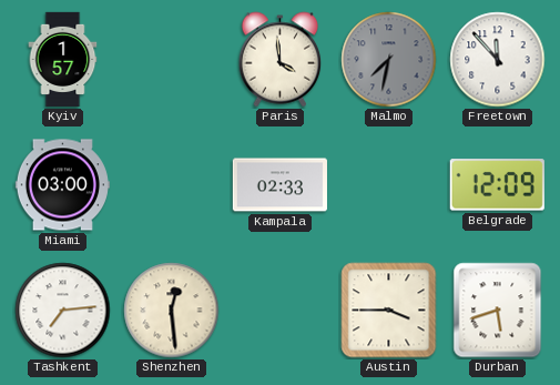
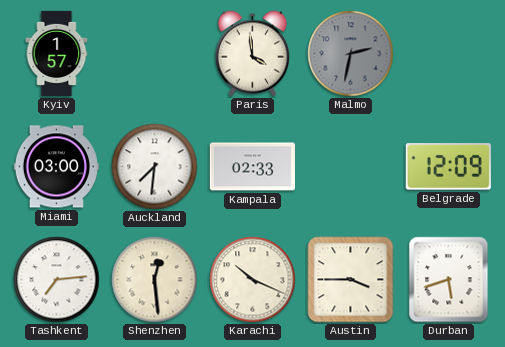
Malmo: 7:32 -> 2:32 (351, 54)
Freetown: 11:53 -> none (498, 60)
Auckland: none -> 7:31 (155, 167)
Karachi: none -> 10:19 (253, 280)
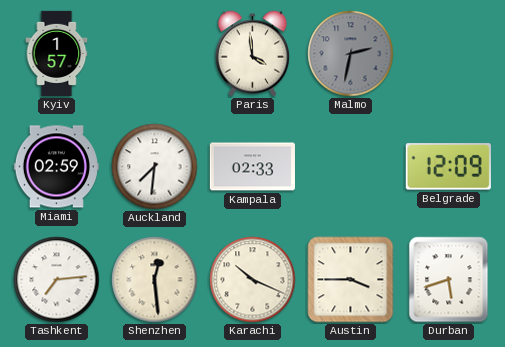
Miami: 03:00 -> 02:59 (56, 167)
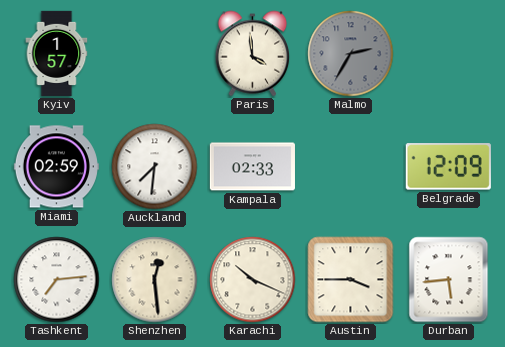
Malmo: 2:32 -> 2:35 (351, 54)
Durban: 5:42 -> 5:44 (449, 280)
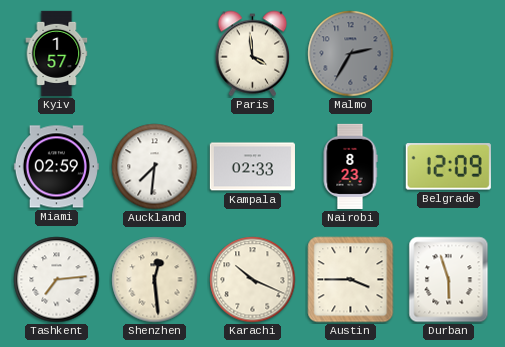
Nairobi: none -> 8:23 (350, 166)
Durban: 5:44 -> 5:57 (449, 280)
